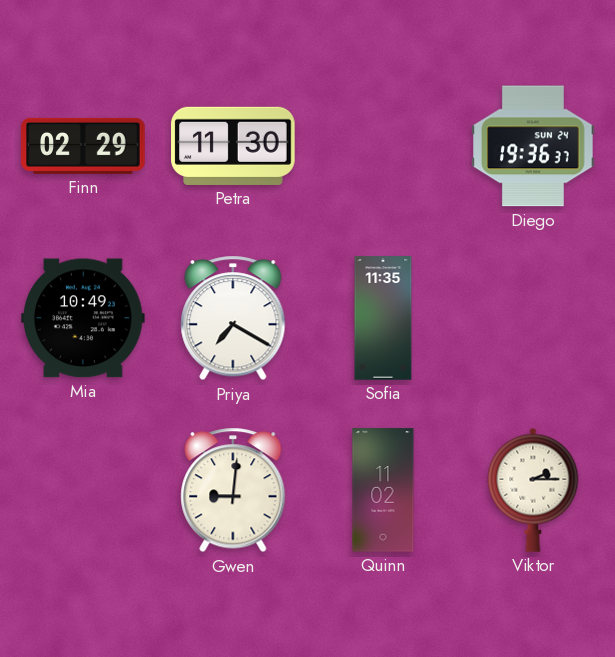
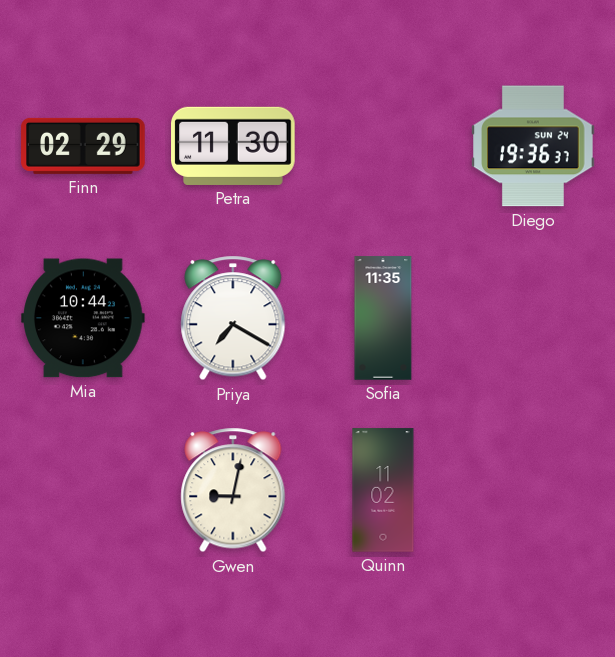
Mia: 10:49 -> 10:44 (83, 318)
Gwen: 9:01 -> 9:02 (233, 490)
Viktor: 2:15 -> none (533, 490)
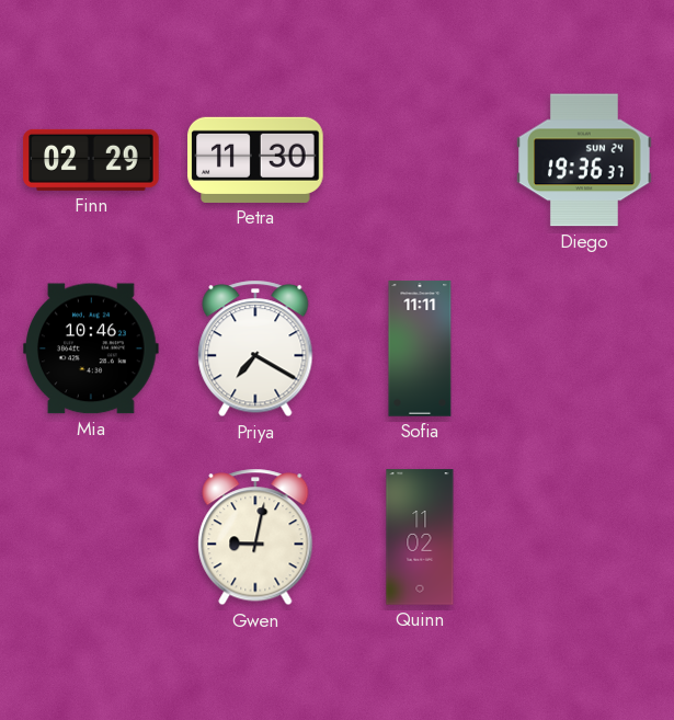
Mia: 10:44 -> 10:46 (91, 348)
Sofia: 11:35 -> 11:11 (420, 348)
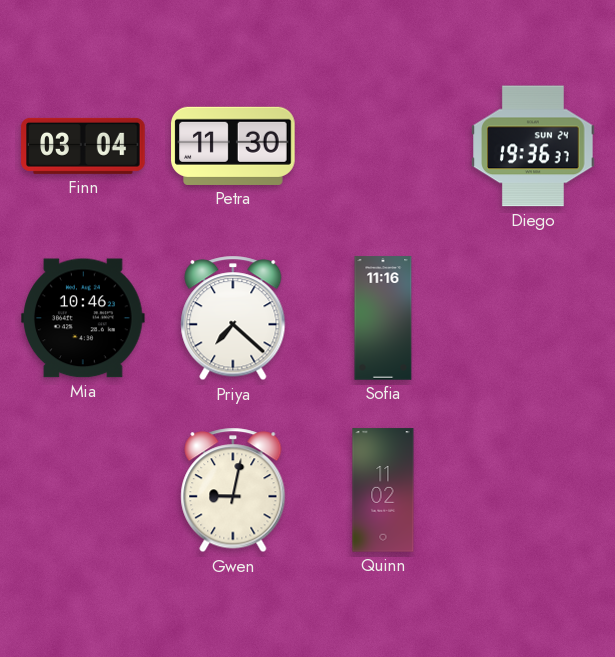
Finn: 02:29 -> 03:04 (83, 146)
Priya: 7:20 -> 7:22 (233, 318)
Sofia: 11:11 -> 11:16 (383, 318)
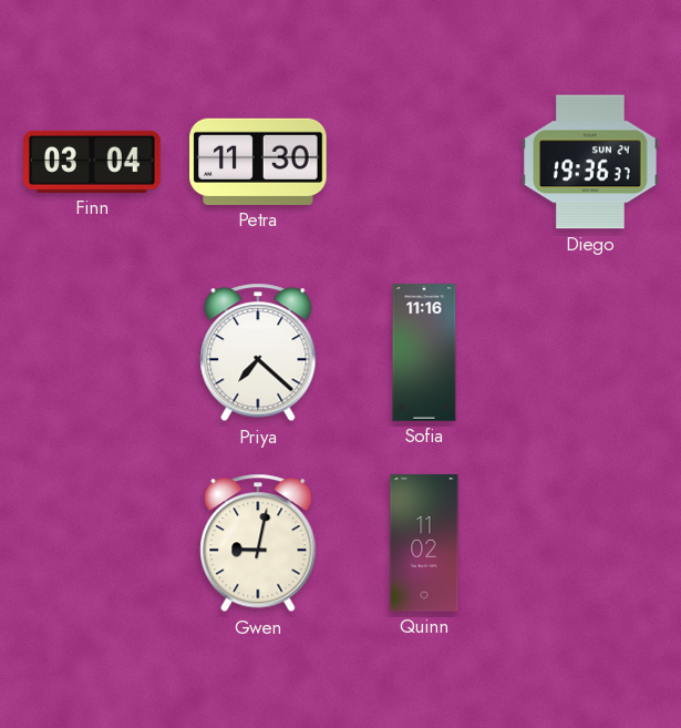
Mia: 10:46 -> none (83, 318)
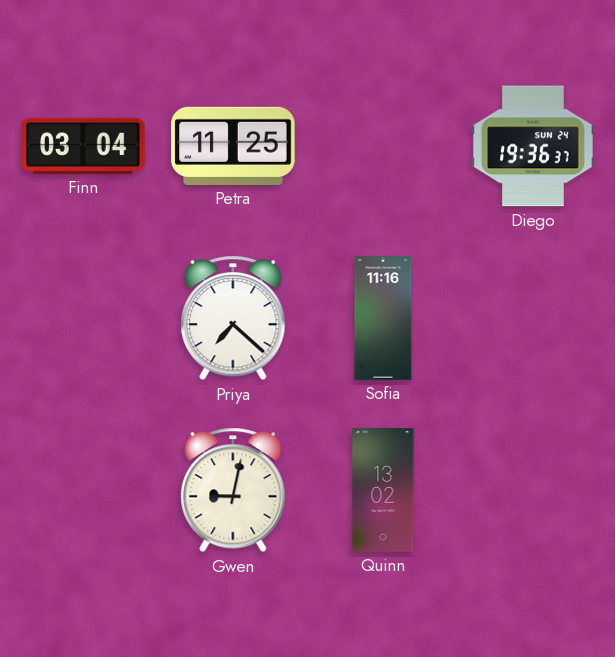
Petra: 11:30 -> 11:25 (233, 146)
Quinn: 11:02 -> 13:02 (383, 490)
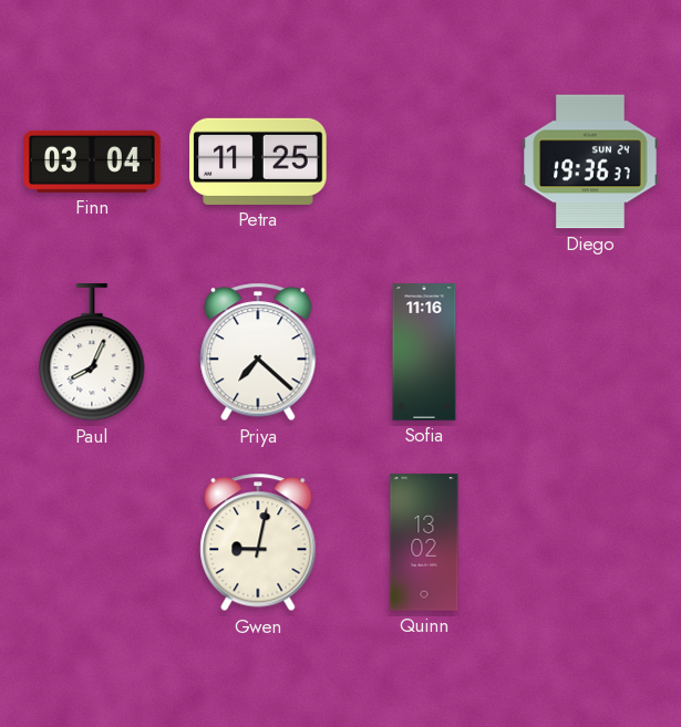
Paul: none -> 8:04 (92, 353)
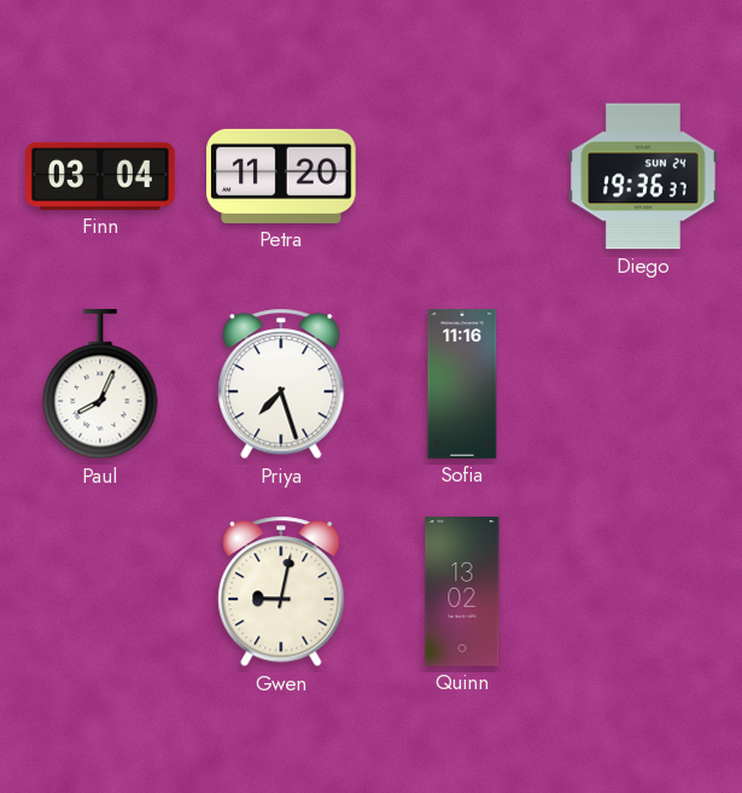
Petra: 11:25 -> 11:20 (281, 176)
Priya: 7:22 -> 7:27 (281, 384)
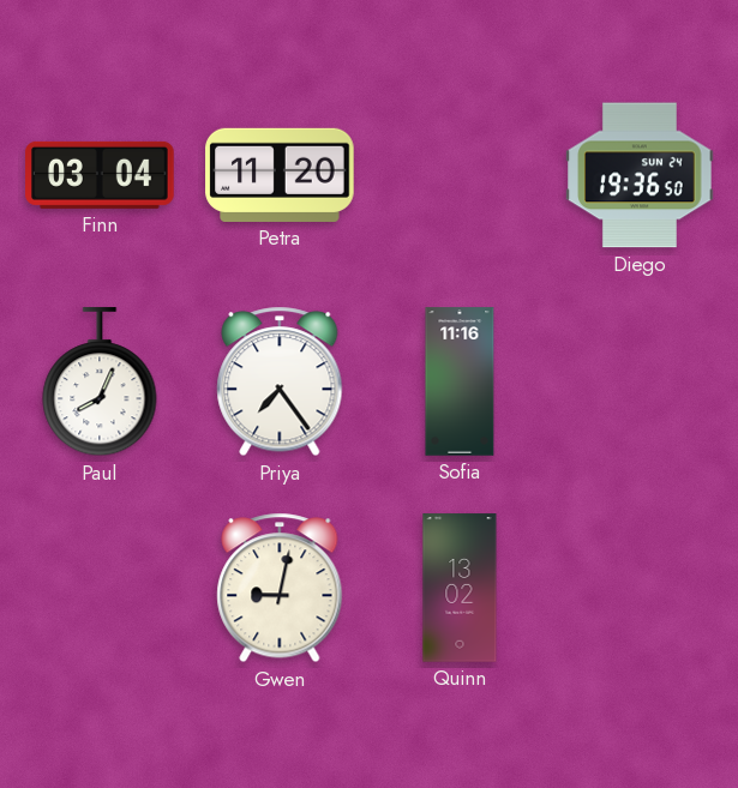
Diego: 19:36:37 -> 19:36:50 (640, 175)
Priya: 7:27 -> 7:24 (280, 381)
